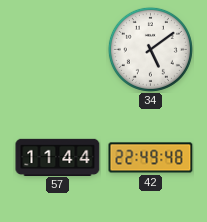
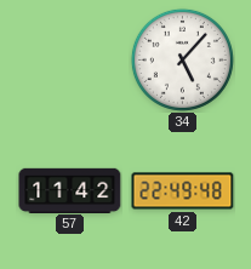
34: 5:09 -> 5:07 (182, 59)
57: 11:44 -> 11:42 (70, 190)
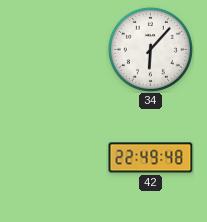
34: 5:07 -> 6:07 (150, 49)
57: 11:42 -> none (70, 190)
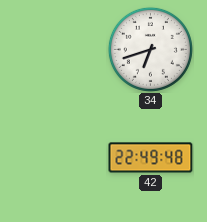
34: 6:07 -> 6:42 (150, 49)
